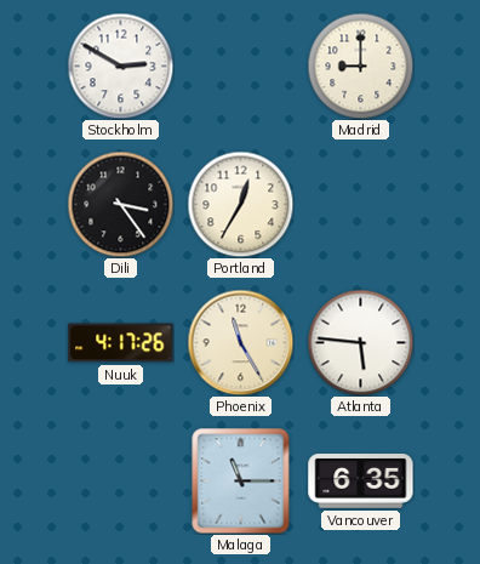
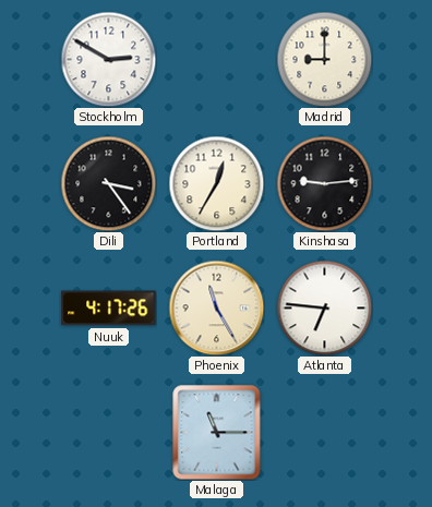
Kinshasa: none -> 9:14 (324, 183)
Atlanta: 5:46 -> 6:46 (324, 307)
Vancouver: 6:35 -> none (361, 482)
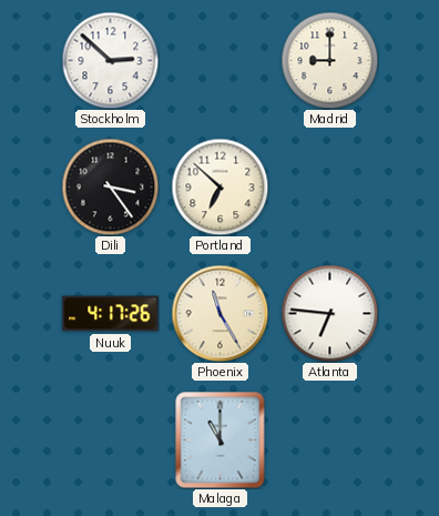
Stockholm: 2:50 -> 2:52 (110, 60)
Portland: 12:35 -> 6:52 (219, 186)
Kinshasa: 9:14 -> none (324, 183)
Malaga: 11:15 -> 11:00 (221, 439)
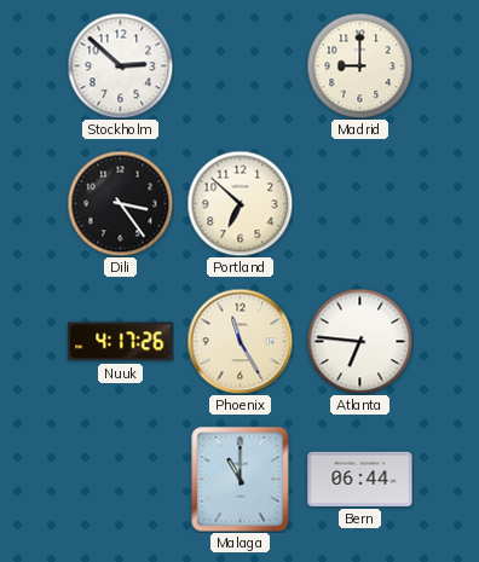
Bern: none -> 06:44 (360, 479)
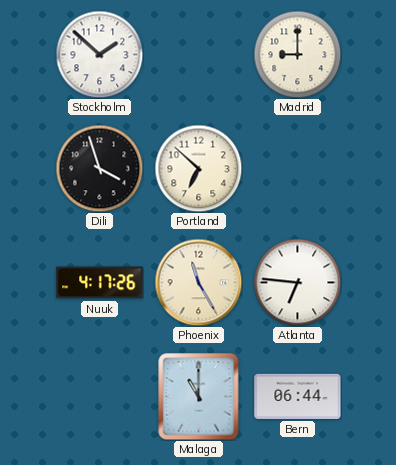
Stockholm: 2:52 -> 1:52 (99, 54)
Dili: 3:24 -> 3:57 (99, 168)
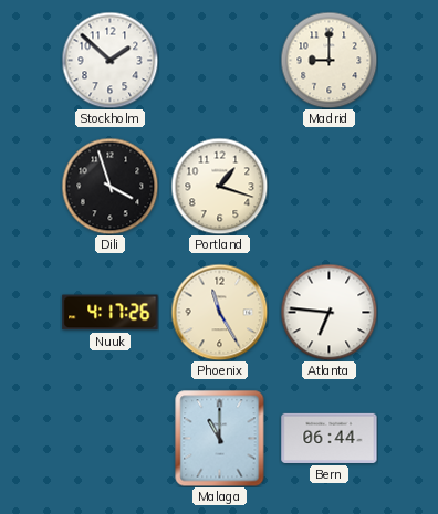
Portland: 6:52 -> 1:18 (219, 186)
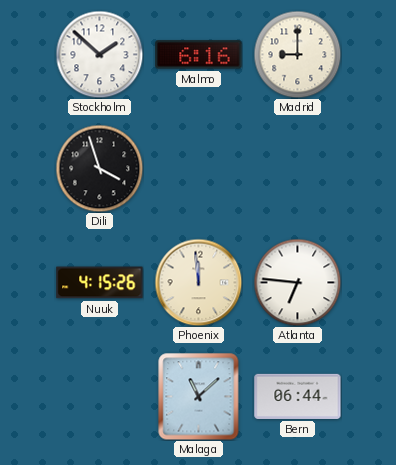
Malmo: none -> 6:16 (199, 55)
Portland: 1:18 -> none (219, 186)
Nuuk: 4:17 -> 4:15 (100, 283)
Phoenix: 11:25 -> 11:59 (198, 282)
Malaga: 11:00 -> 11:08 (199, 396)
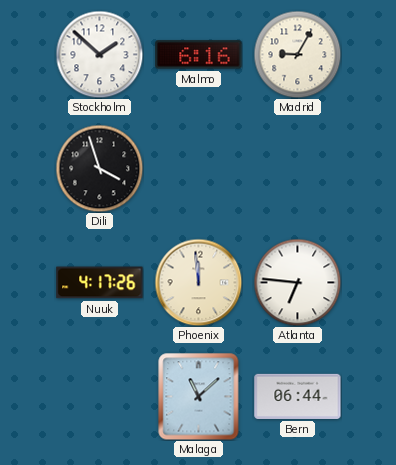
Madrid: 9:00 -> 9:05 (297, 54)
Nuuk: 4:15 -> 4:17 (100, 283)
